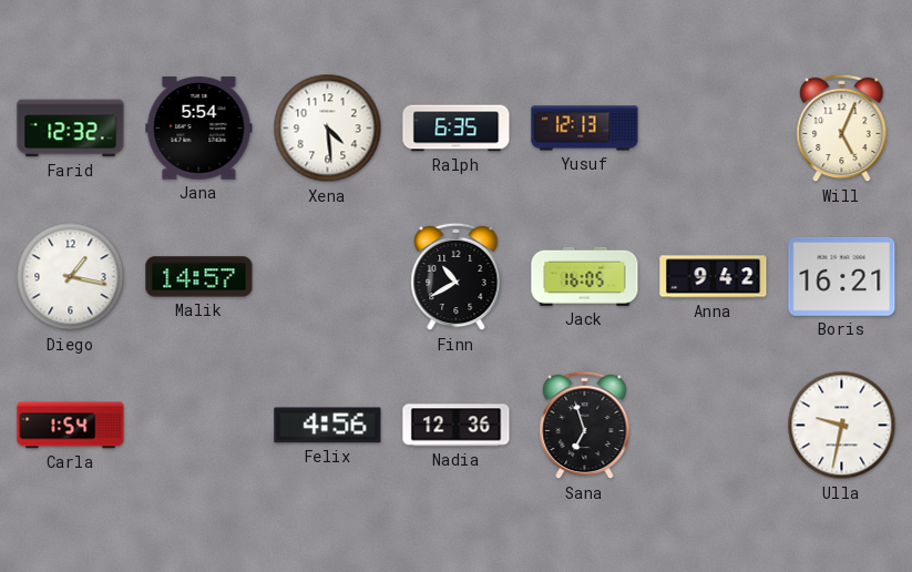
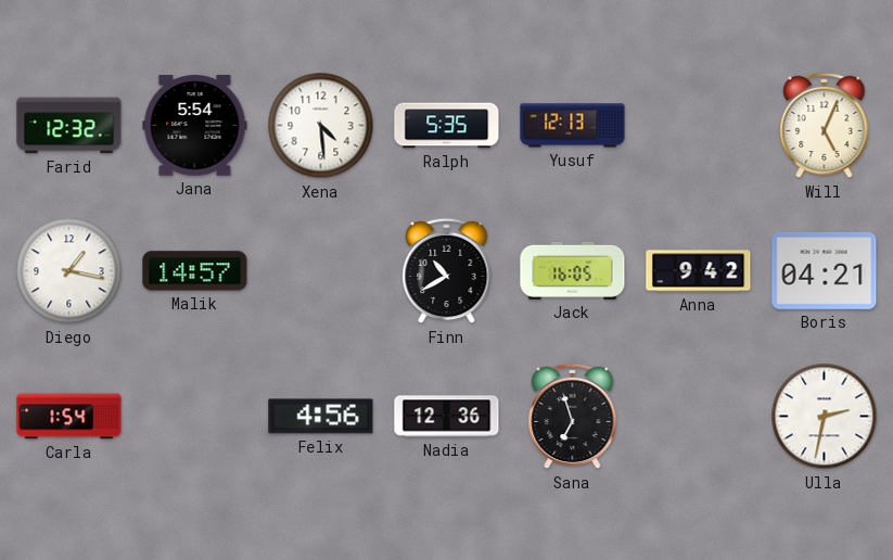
Ralph: 6:35 -> 5:35 (447, 126)
Boris: 16:21 -> 04:21 (825, 270)
Ulla: 9:32 -> 2:32 (825, 417)
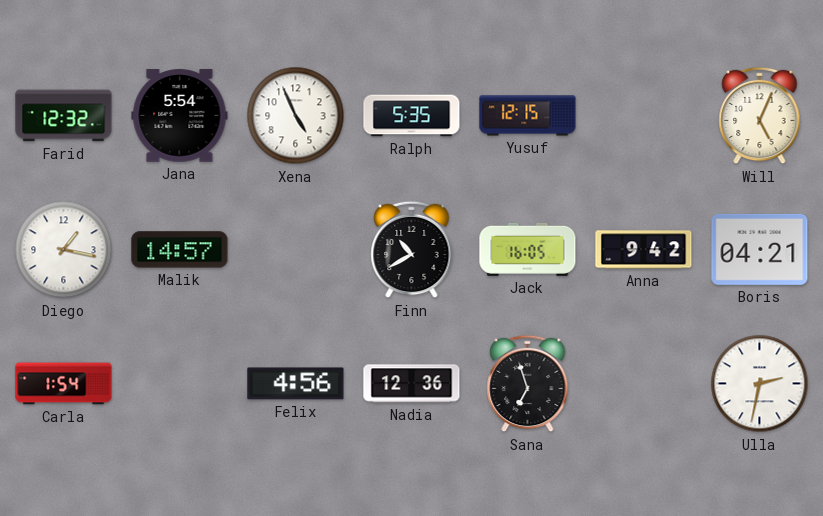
Xena: 4:29 -> 4:56 (296, 116)
Yusuf: 12:13 -> 12:15 (528, 116)
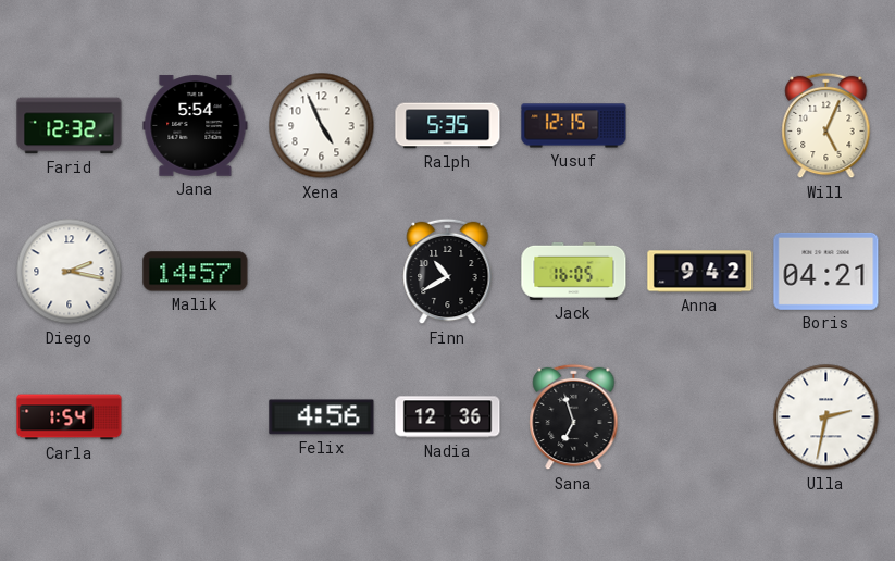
Diego: 1:17 -> 2:17 (70, 272)
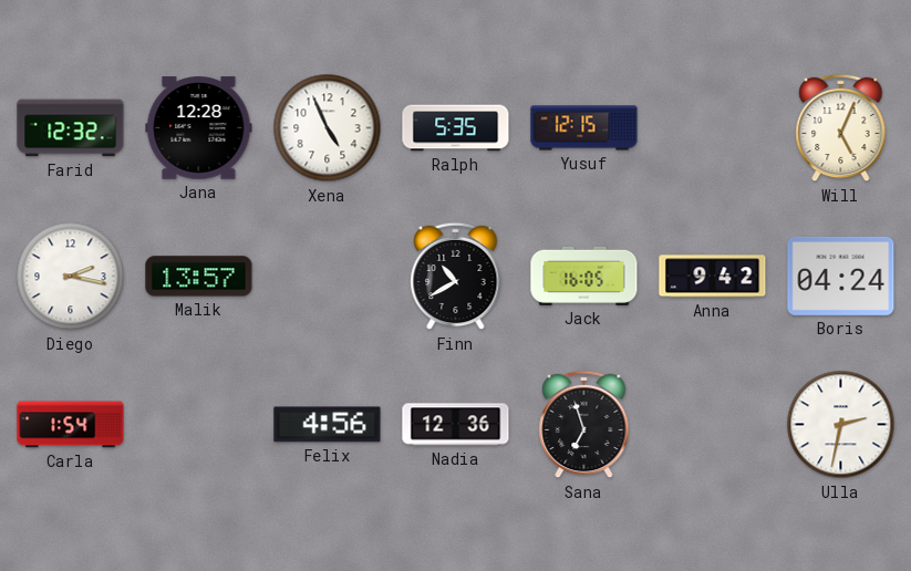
Jana: 5:54 -> 12:28 (199, 128)
Malik: 14:57 -> 13:57 (199, 277)
Boris: 04:21 -> 04:24 (841, 276)
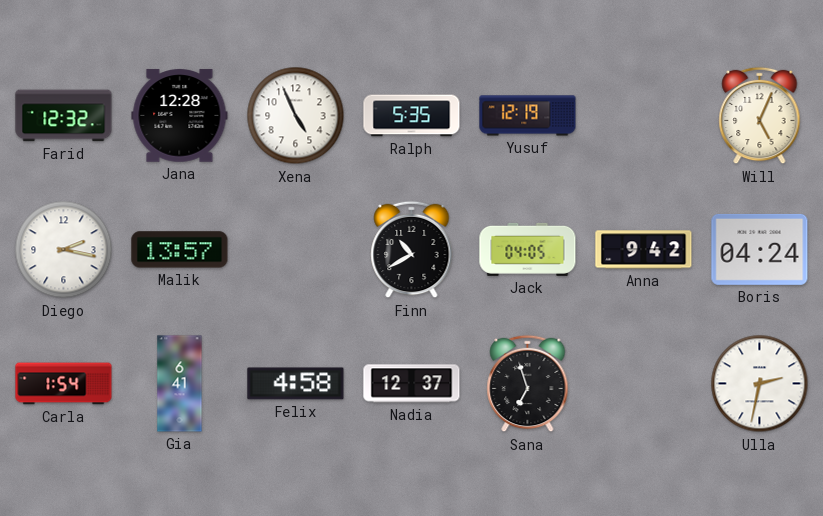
Yusuf: 12:15 -> 12:19 (528, 116)
Jack: 16:05 -> 04:05 (528, 249)
Gia: none -> 6:41 (180, 384)
Felix: 4:56 -> 4:58 (296, 384)
Nadia: 12:36 -> 12:37 (412, 384)
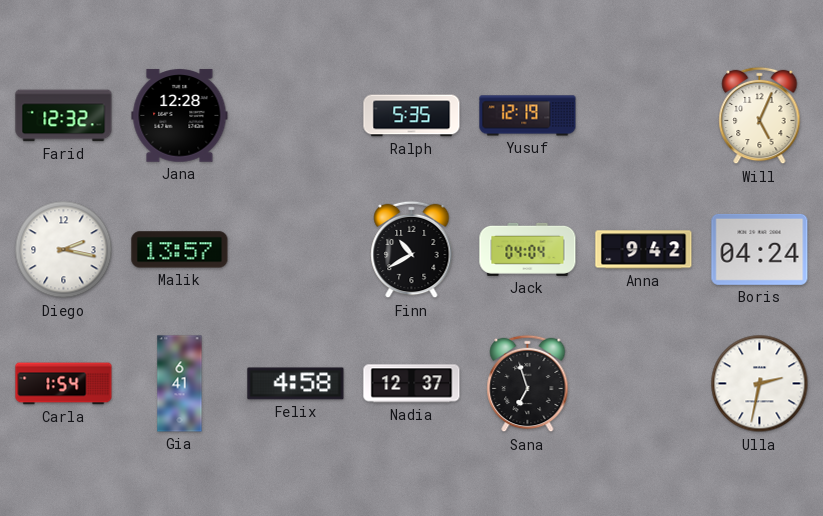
Xena: 4:56 -> none (296, 116)
Jack: 04:05 -> 04:04 (528, 249)
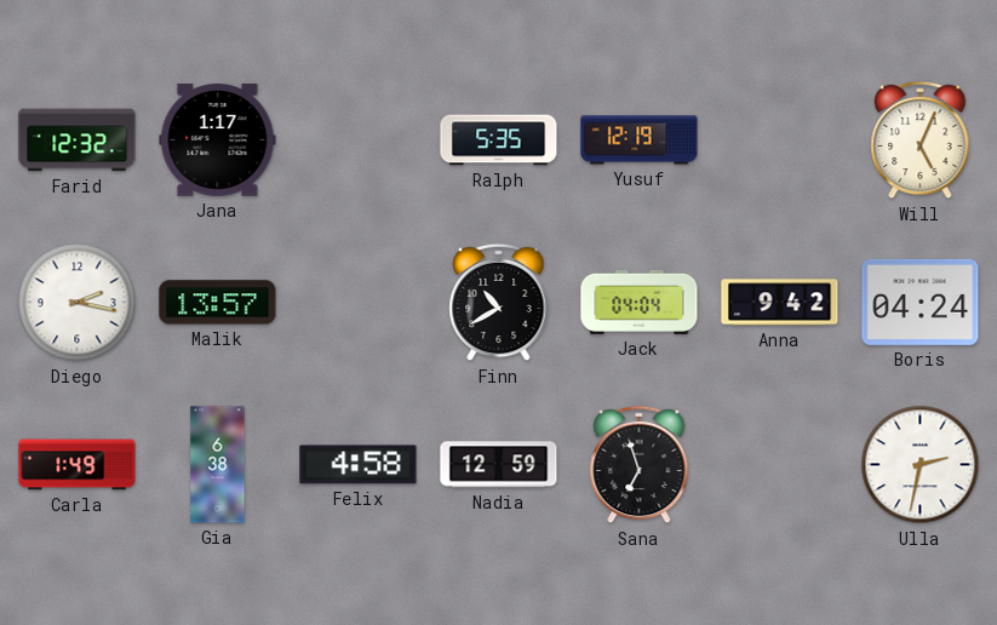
Jana: 12:28 -> 1:17 (218, 141)
Carla: 1:54 -> 1:49 (78, 465)
Gia: 6:41 -> 6:38 (218, 465)
Nadia: 12:37 -> 12:59 (499, 465)
